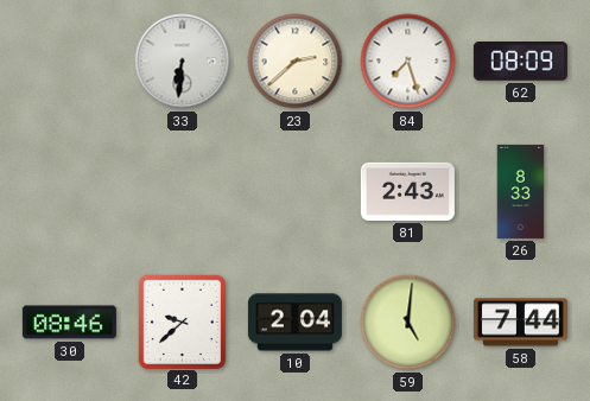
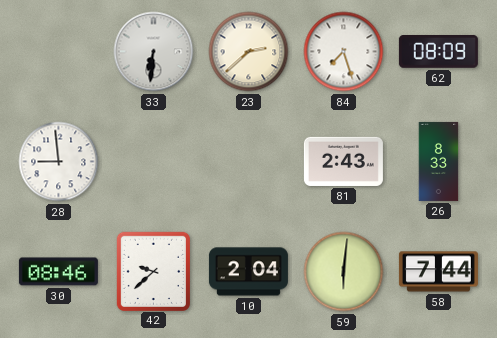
28: none -> 8:59 (59, 162)
59: 5:01 -> 6:01 (344, 272)
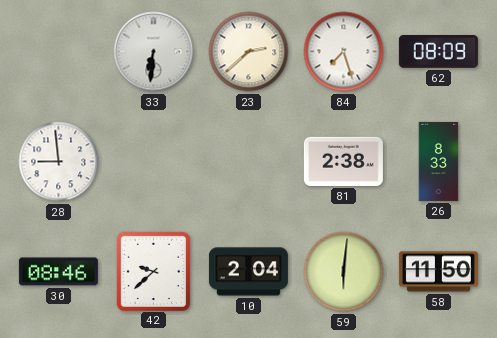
81: 2:43 -> 2:38 (343, 161)
58: 7:44 -> 11:50 (438, 272)
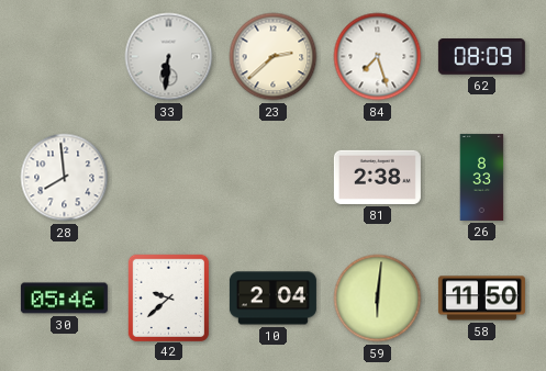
28: 8:59 -> 7:59 (65, 178)
30: 08:46 -> 05:46 (64, 299)
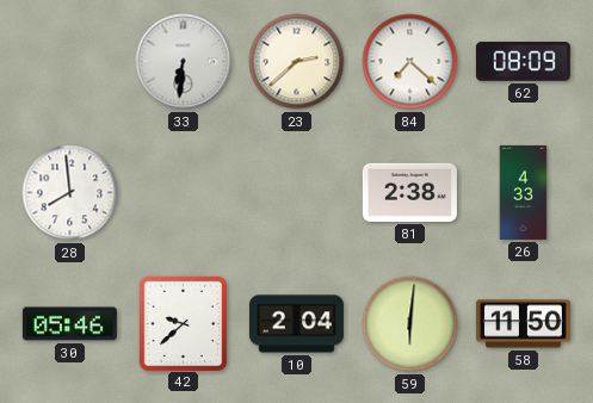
84: 7:27 -> 7:22 (410, 62)
26: 8:33 -> 4:33 (524, 192)
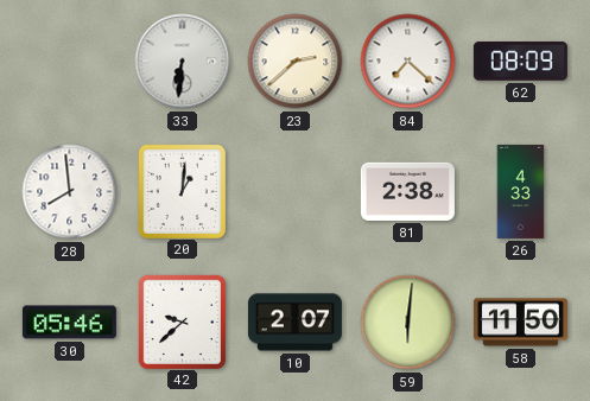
20: none -> 1:01 (182, 191)
10: 2:04 -> 2:07 (294, 323)
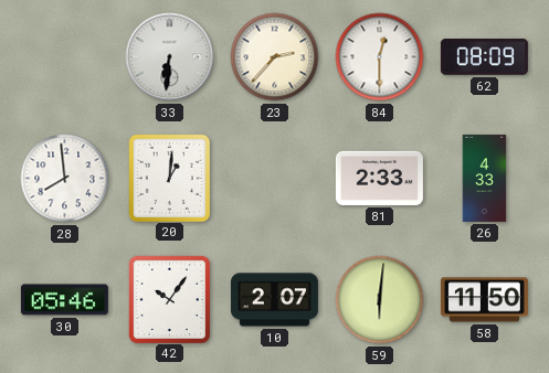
23: 2:38 -> 2:37 (275, 57)
84: 7:22 -> 12:30 (380, 57)
81: 2:38 -> 2:33 (379, 178)
42: 9:38 -> 10:06 (169, 299)
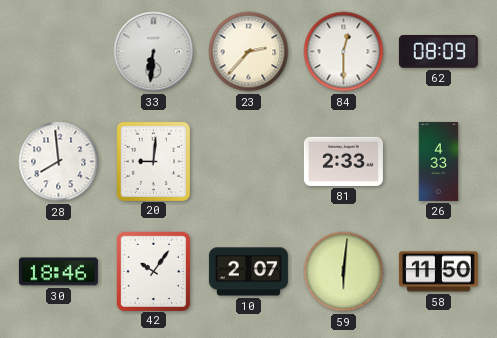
20: 1:01 -> 9:01 (153, 161)
30: 05:46 -> 18:46 (58, 272)
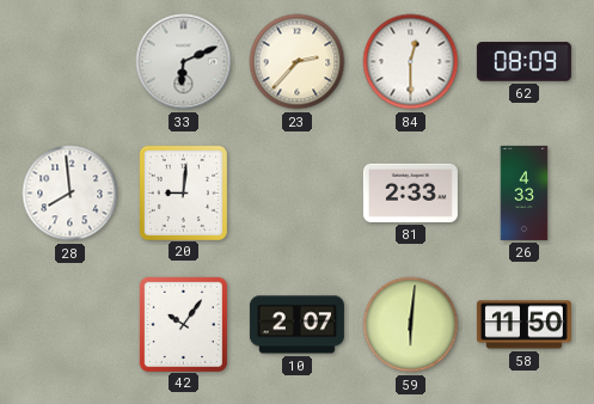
33: 6:31 -> 6:11 (184, 62)
30: 18:46 -> none (58, 272)
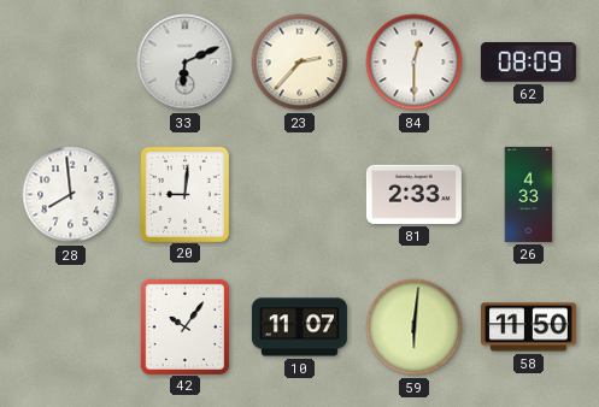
10: 2:07 -> 11:07 (299, 328)
